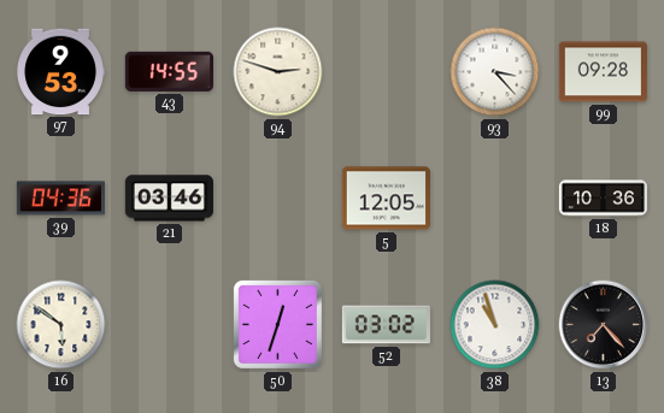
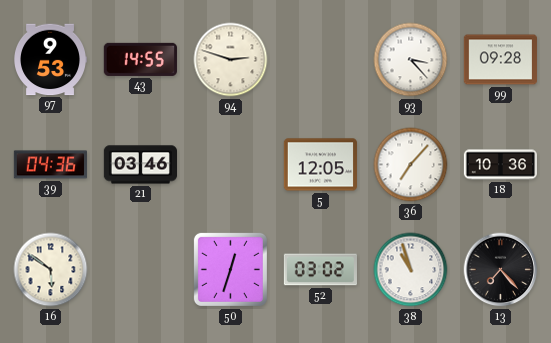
36: none -> 7:07 (411, 165)
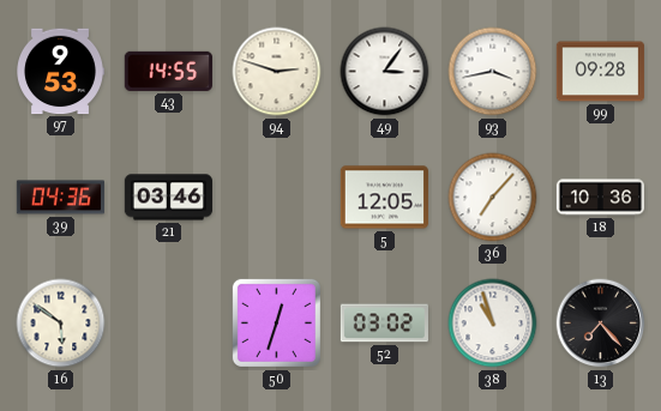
49: none -> 3:06 (385, 72)
93: 3:23 -> 3:43 (493, 72)
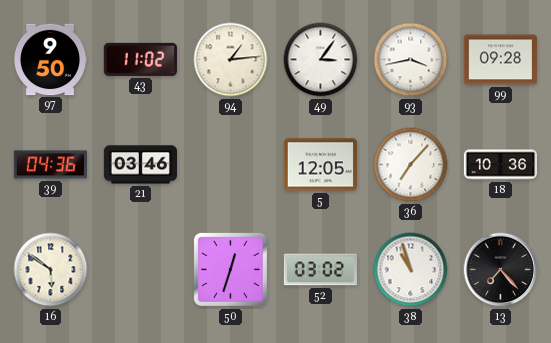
97: 9:53 -> 9:50 (50, 60)
43: 14:55 -> 11:02 (140, 59)
94: 2:48 -> 1:14 (231, 60)
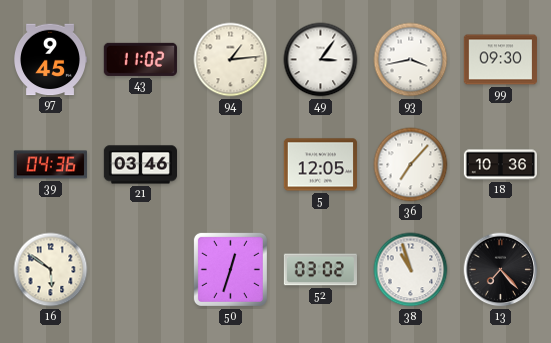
97: 9:50 -> 9:45 (50, 60)
99: 09:28 -> 09:30 (500, 60)
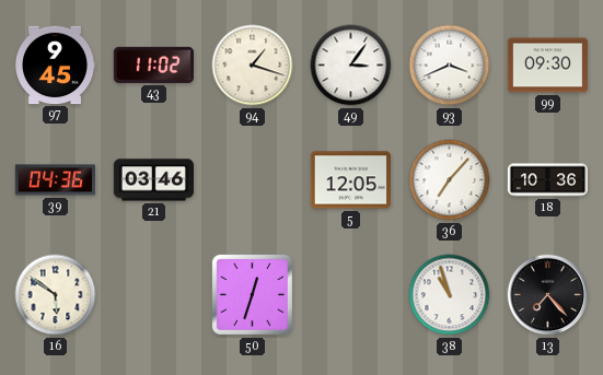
94: 1:14 -> 1:18 (253, 66)
93: 3:43 -> 3:41 (450, 66)
52: 03:02 -> none (320, 270)
